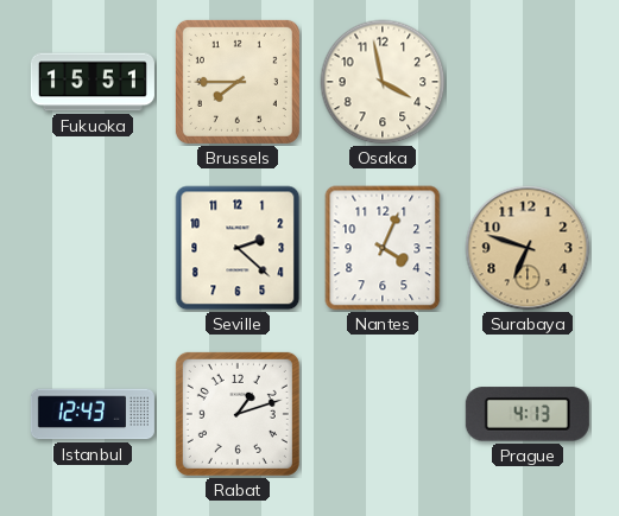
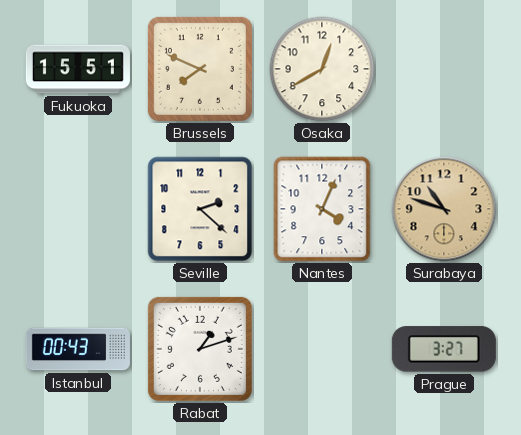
Brussels: 7:45 -> 7:49 (200, 69)
Osaka: 3:58 -> 12:40 (322, 69)
Surabaya: 6:48 -> 10:48 (444, 209)
Istanbul: 12:43 -> 00:43 (78, 349)
Prague: 4:13 -> 3:27 (444, 349)
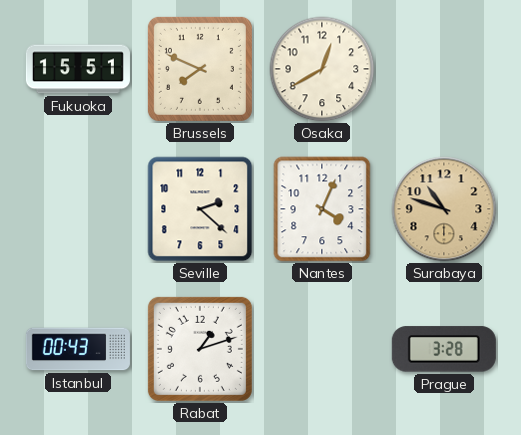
Prague: 3:27 -> 3:28 (444, 349)
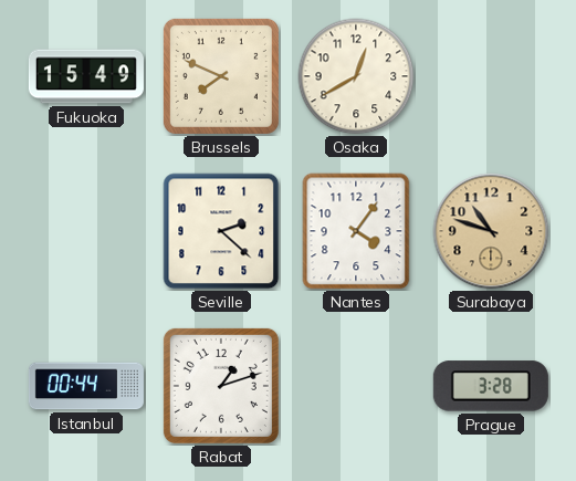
Fukuoka: 15:51 -> 15:49 (86, 76)
Nantes: 4:04 -> 4:06 (356, 231)
Istanbul: 00:43 -> 00:44 (86, 386)
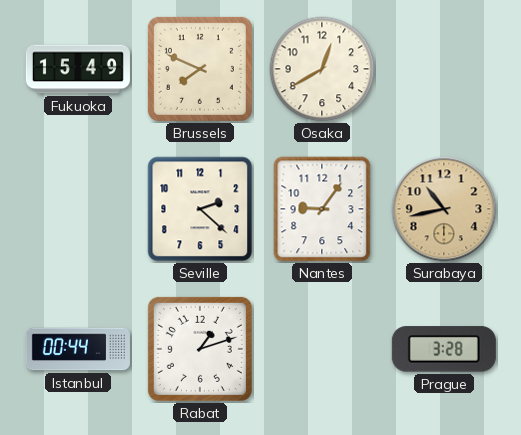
Nantes: 4:06 -> 9:06 (322, 209)
Surabaya: 10:48 -> 10:43 (444, 209)
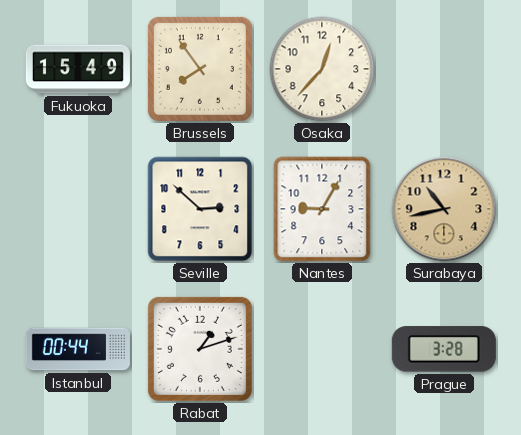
Brussels: 7:49 -> 7:54 (200, 69)
Osaka: 12:40 -> 12:37 (322, 69)
Seville: 2:22 -> 2:52 (200, 209)
Nantes: 9:06 -> 9:05 (322, 209)
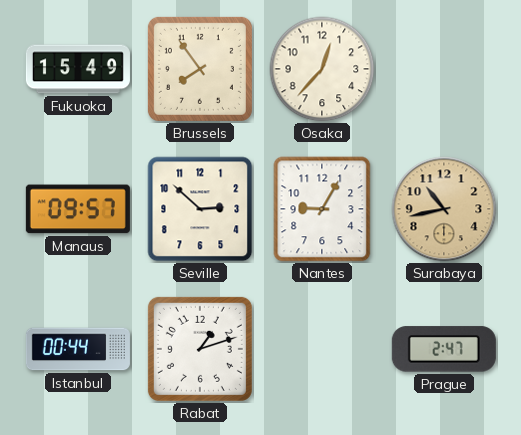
Manaus: none -> 09:57 (78, 209)
Prague: 3:28 -> 2:47 (444, 349)
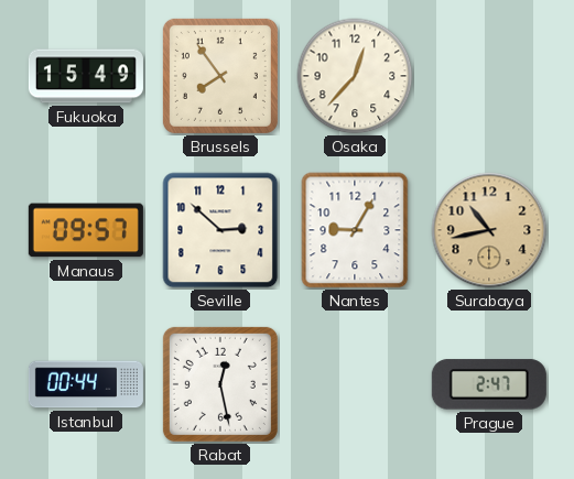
Rabat: 1:12 -> 12:28 (220, 384)
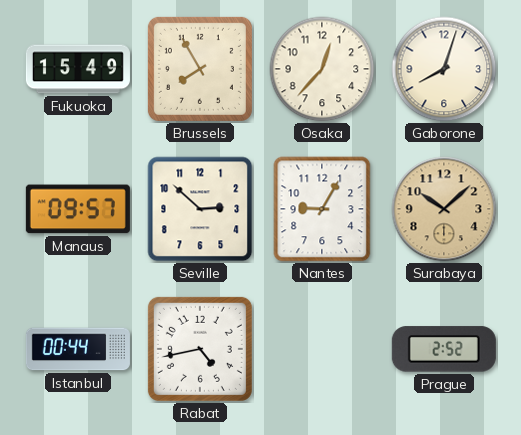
Brussels: 7:54 -> 7:55 (200, 69)
Gaborone: none -> 8:03 (444, 69)
Surabaya: 10:43 -> 10:08 (444, 209)
Rabat: 12:28 -> 4:43 (200, 349)
Prague: 2:47 -> 2:52 (444, 349)
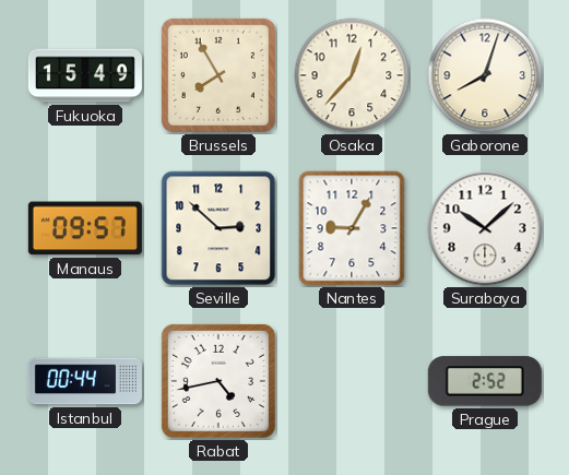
Surabaya dial: champagne -> white (485, 228)
